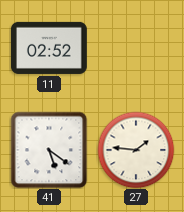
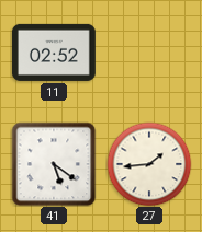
27: 1:46 -> 1:44 (149, 164)
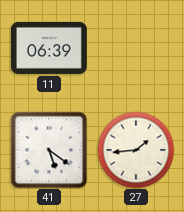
11: 02:52 -> 06:39 (49, 48)
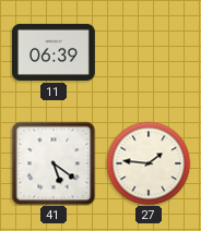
27: 1:44 -> 1:46 (149, 163)
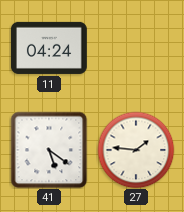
11: 06:39 -> 04:24 (49, 48)
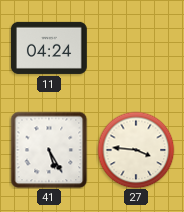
41: 5:21 -> 5:25 (49, 150)
27: 1:46 -> 3:46 (136, 150)
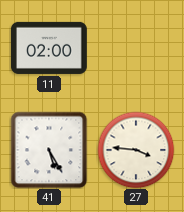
11: 04:24 -> 02:00 (49, 48)
